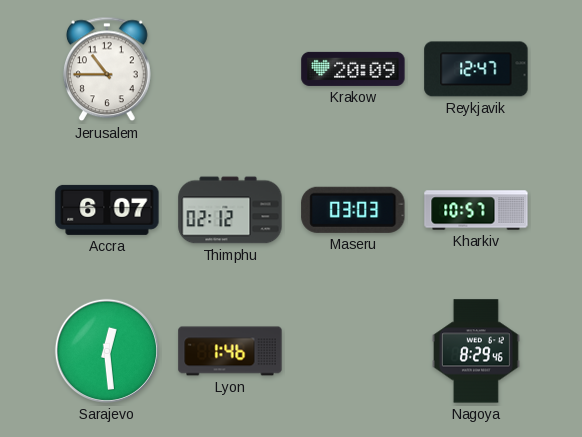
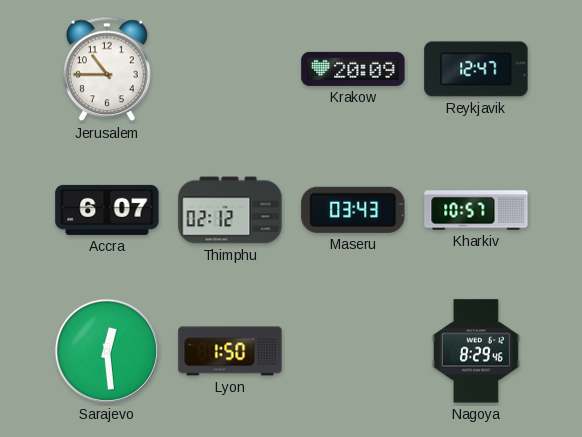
Maseru: 03:03 -> 03:43 (353, 210)
Lyon: 1:46 -> 1:50 (230, 351)
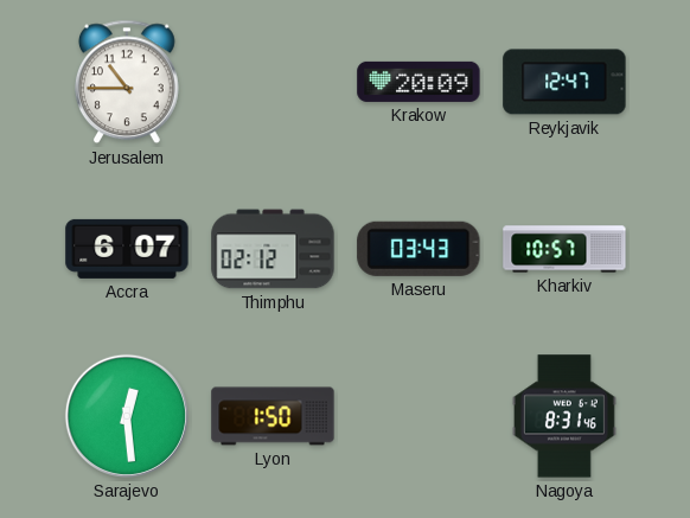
Nagoya: 8:29 -> 8:31 (564, 416)
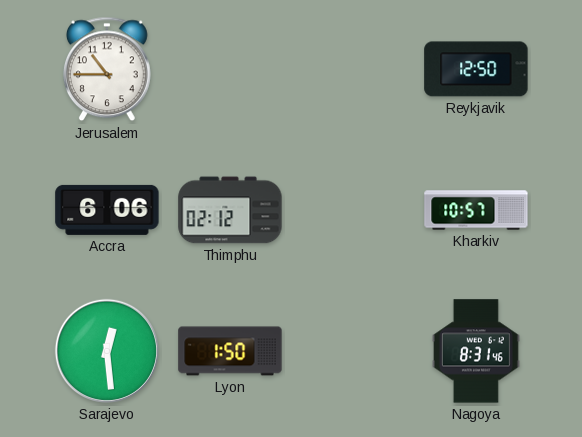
Krakow: 20:09 -> none (419, 82)
Reykjavik: 12:47 -> 12:50 (476, 69)
Accra: 6:07 -> 6:06 (107, 210)
Maseru: 03:43 -> none (419, 249)
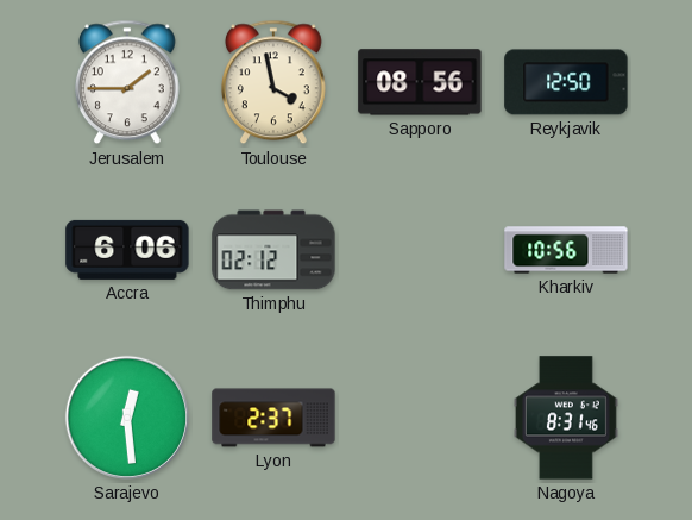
Jerusalem: 10:45 -> 1:45 (127, 82)
Toulouse: none -> 3:58 (273, 82)
Sapporo: none -> 08:56 (420, 82)
Kharkiv: 10:57 -> 10:56 (566, 250)
Lyon: 1:50 -> 2:37 (273, 418)
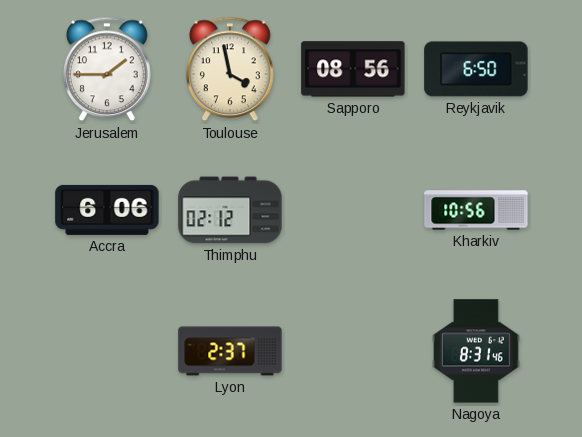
Reykjavik: 12:50 -> 6:50 (476, 69)
Sarajevo: 12:29 -> none (127, 418)
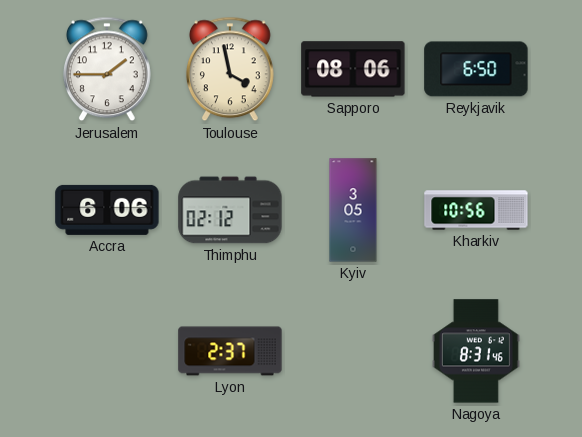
Sapporo: 08:56 -> 08:06 (353, 69)
Kyiv: none -> 3:05 (353, 210)
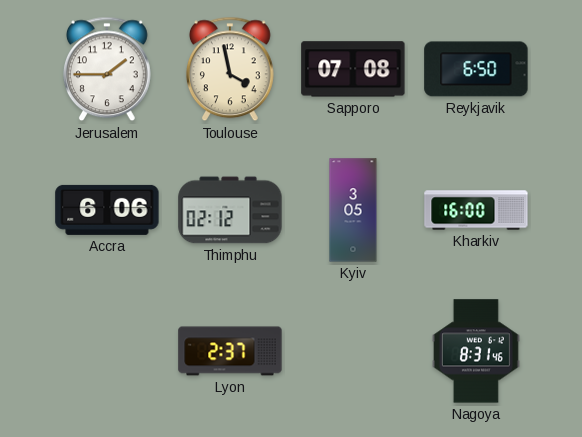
Sapporo: 08:06 -> 07:08 (353, 69)
Kharkiv: 10:56 -> 16:00 (476, 210)
